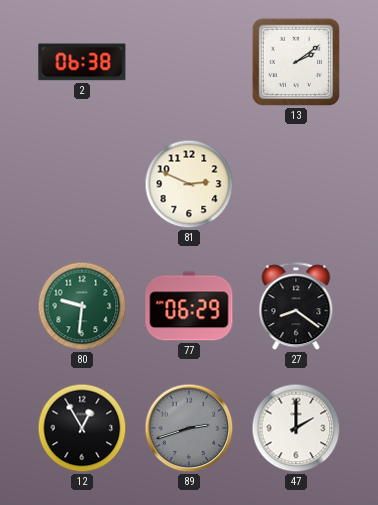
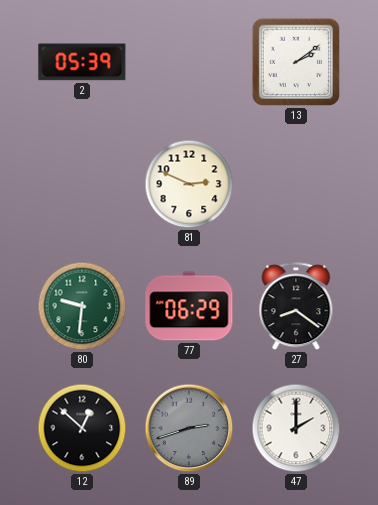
2: 06:38 -> 05:39 (82, 62)
12: 12:55 -> 12:52 (82, 428)
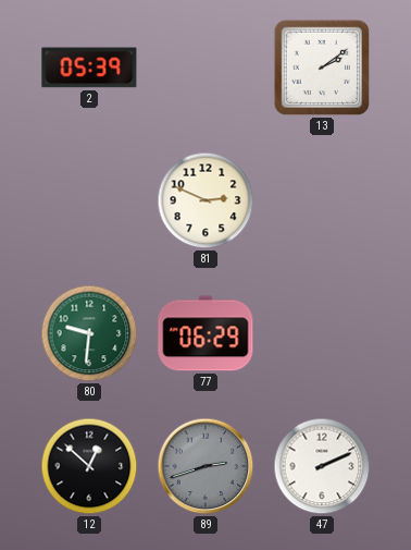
27: 8:21 -> none (296, 307)
47: 2:00 -> 2:11 (322, 466)
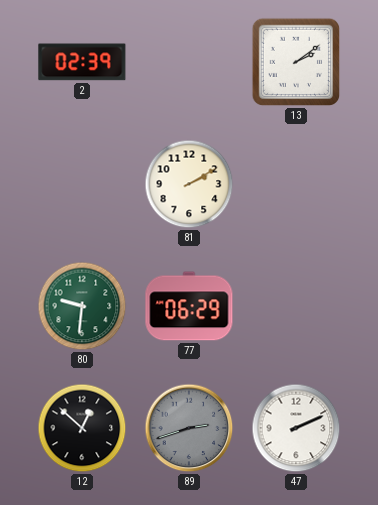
2: 05:39 -> 02:39 (82, 62)
81: 2:49 -> 2:10 (189, 184)
